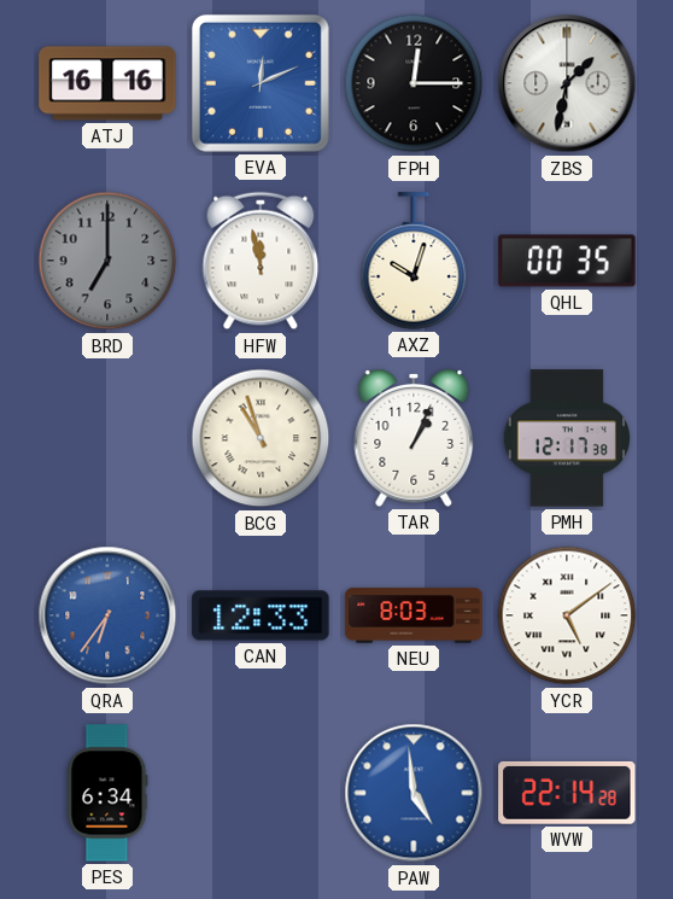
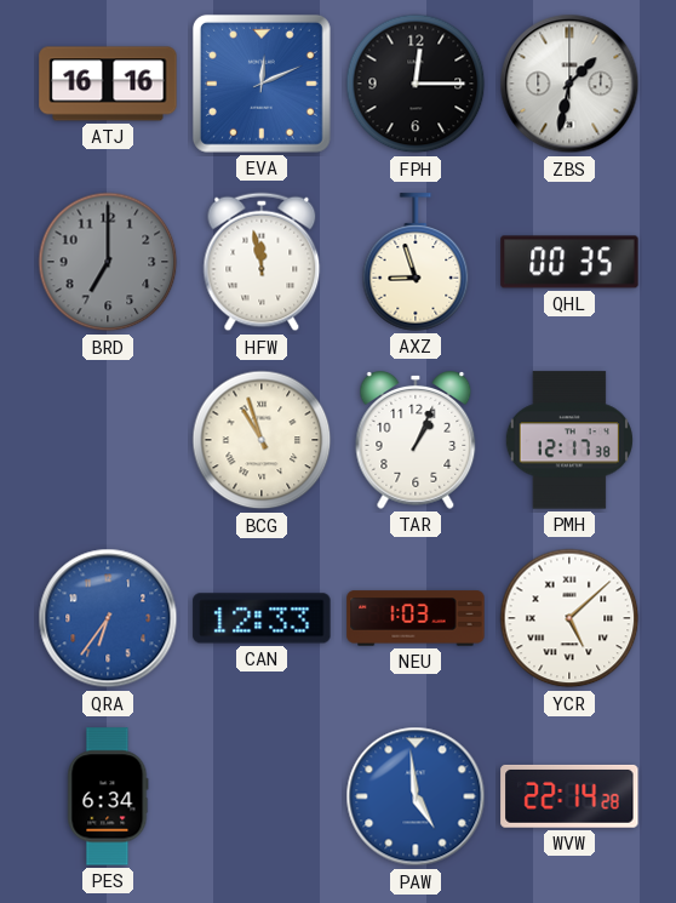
AXZ: 10:03 -> 8:57 (416, 262)
NEU: 8:03 -> 1:03 (416, 618)
YCR: 5:09 -> 5:08 (569, 618)
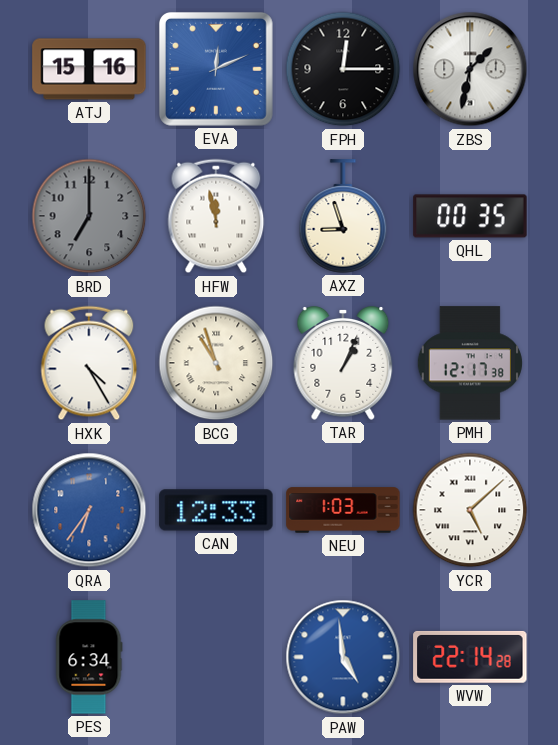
ATJ: 16:16 -> 15:16 (89, 69)
HXK: none -> 4:25 (89, 363)
